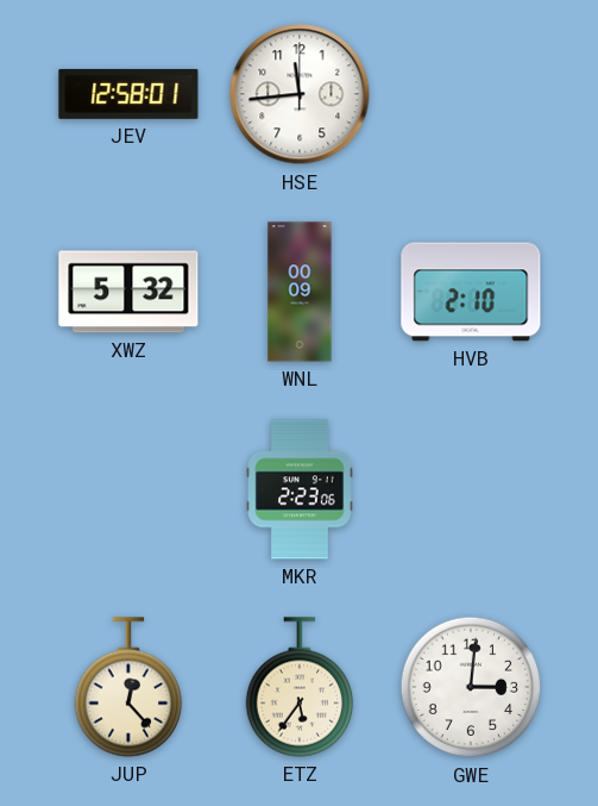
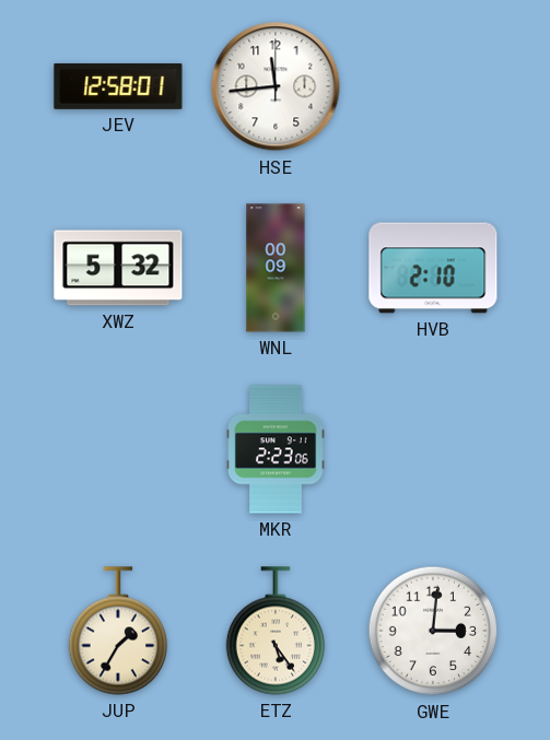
JUP: 12:23 -> 1:35 (118, 631)
ETZ: 5:36 -> 5:24 (276, 631)
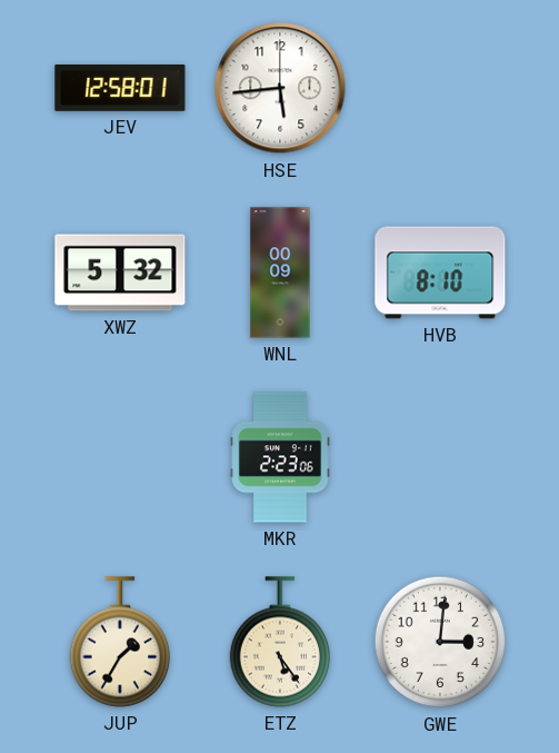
HSE: 11:44 -> 5:44 (280, 88)
HVB: 2:10 -> 8:10 (440, 273)
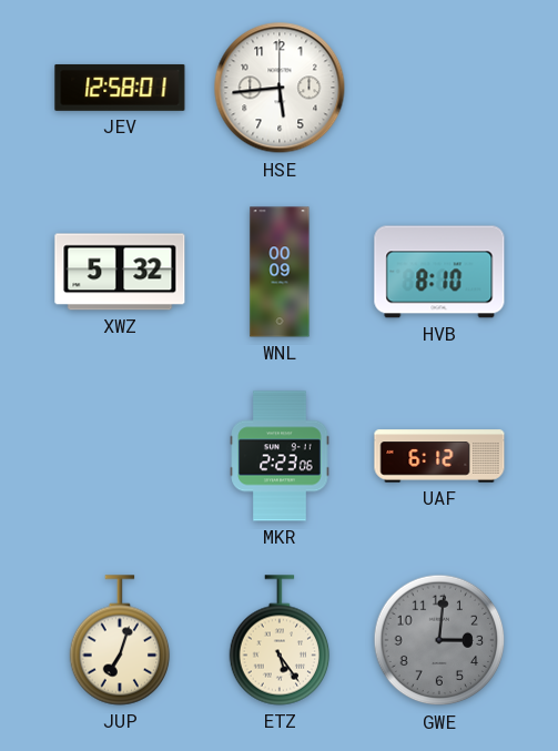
UAF: none -> 6:12 (439, 456)
JUP: 1:35 -> 7:03 (120, 640)
GWE dial: white -> grey (439, 640)
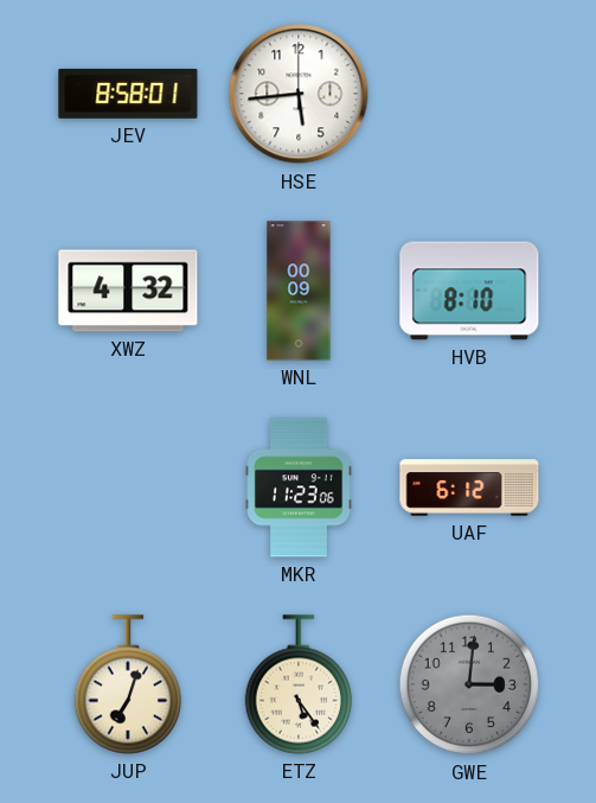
JEV: 12:58 -> 8:58 (128, 94)
XWZ: 5:32 -> 4:32 (128, 291)
MKR: 2:23 -> 11:23 (299, 487)
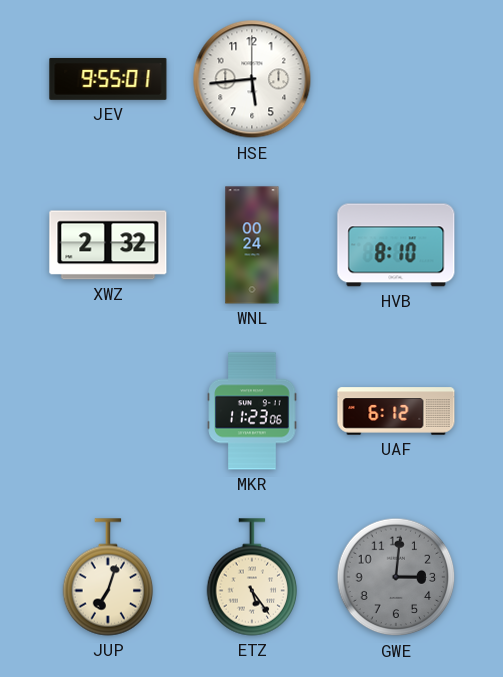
JEV: 8:58 -> 9:55 (108, 79)
XWZ: 4:32 -> 2:32 (108, 245)
WNL: 00:09 -> 00:24 (252, 245)
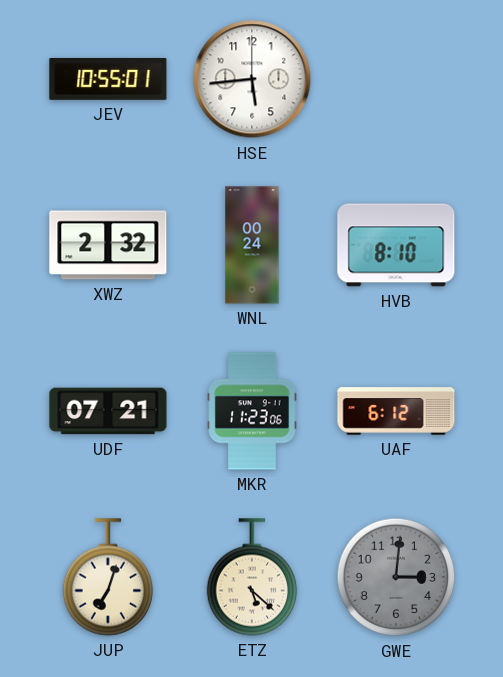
JEV: 9:55 -> 10:55 (108, 79)
UDF: none -> 07:21 (108, 411)
ETZ: 5:24 -> 5:22 (252, 577)
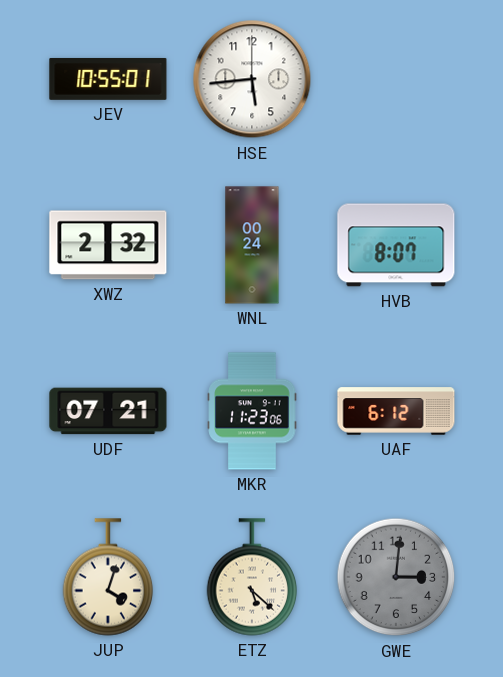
HVB: 8:10 -> 8:07 (396, 245)
JUP: 7:03 -> 4:03 (108, 577)
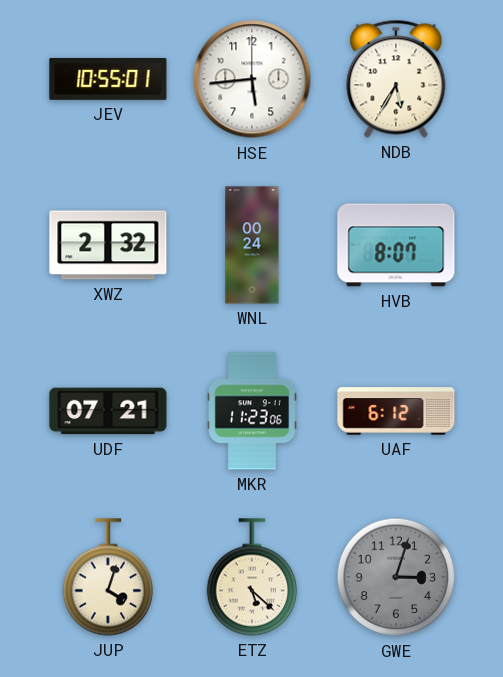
NDB: none -> 5:35 (396, 79)
GWE: 3:01 -> 3:03 (396, 577)
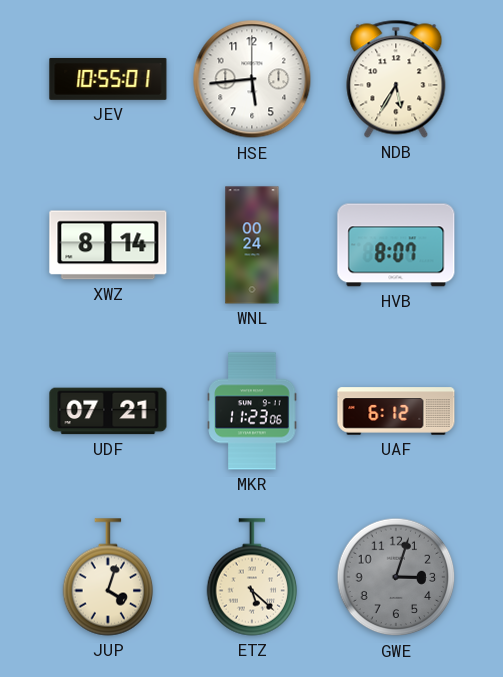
XWZ: 2:32 -> 8:14 (108, 245)
